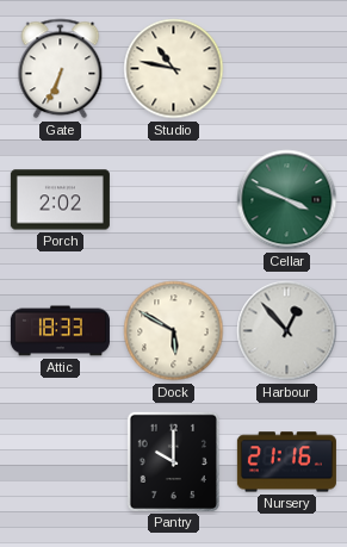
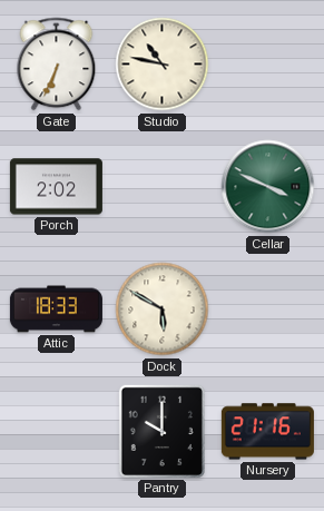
Harbour: 12:53 -> none (287, 331)
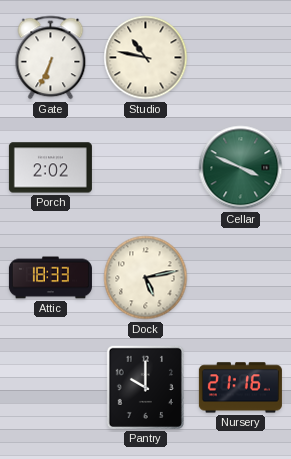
Dock: 5:50 -> 5:13 (146, 278)
